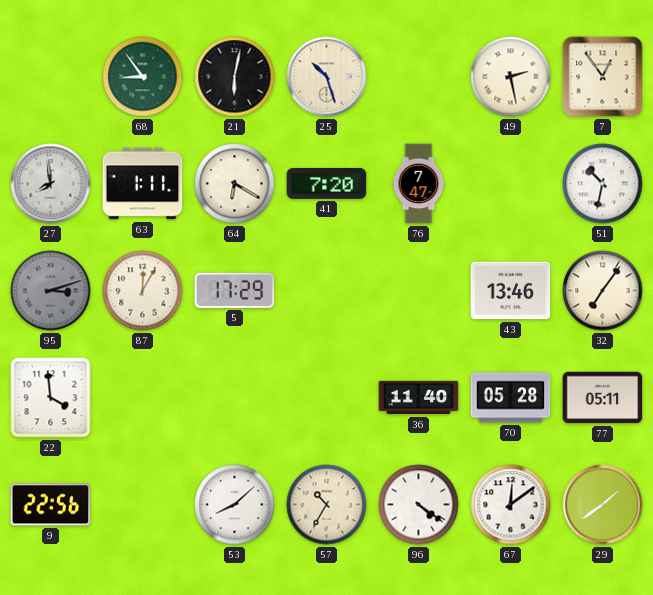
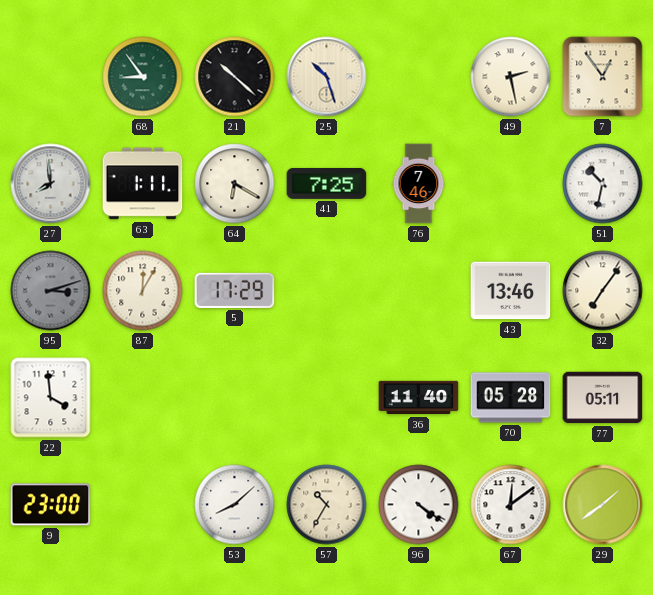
21: 6:02 -> 10:22 (235, 77)
41: 7:20 -> 7:25 (327, 183)
76: 7:47 -> 7:46 (419, 184)
9: 22:56 -> 23:00 (51, 505)
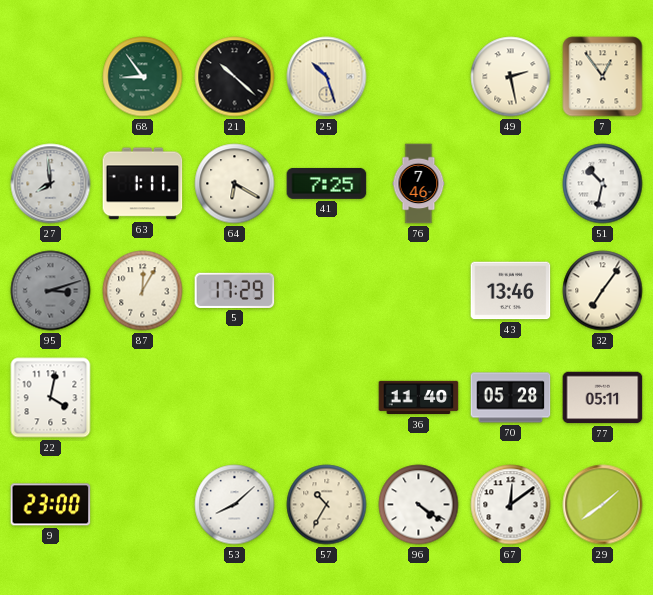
22: 3:59 -> 4:02 (51, 398)
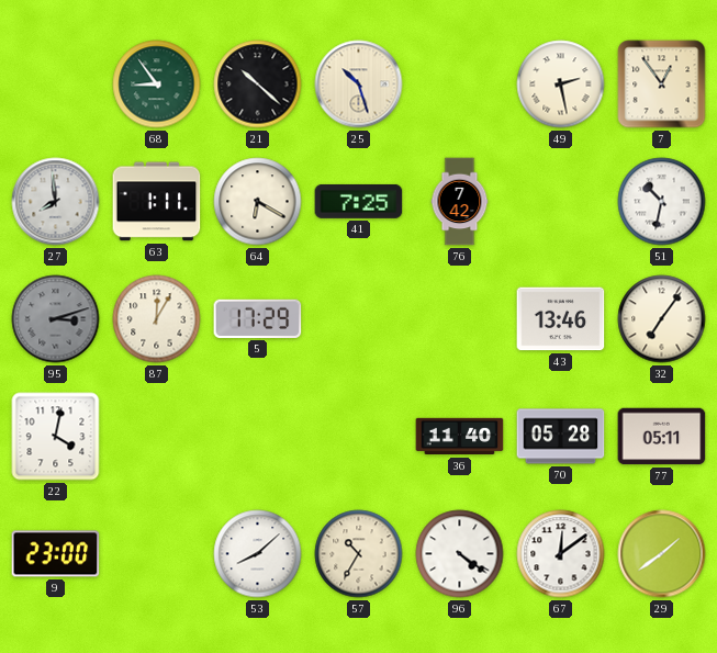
76: 7:46 -> 7:42 (460, 202)
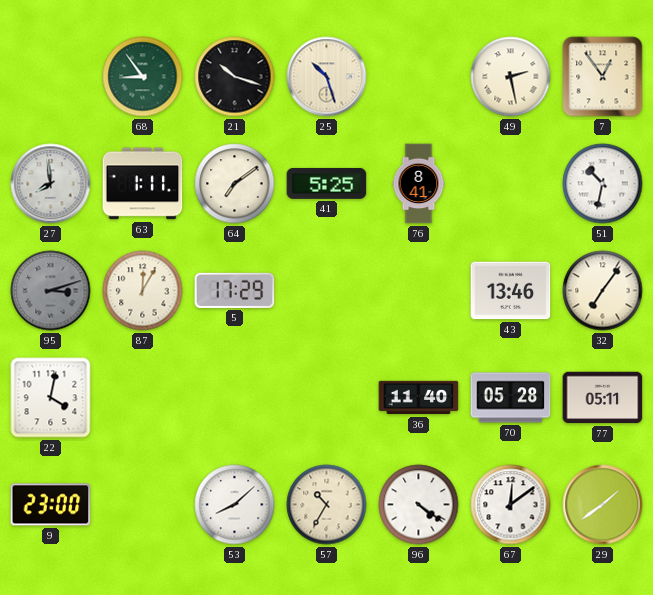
21: 10:22 -> 10:18 (235, 77)
64: 6:20 -> 7:09 (235, 184)
41: 7:25 -> 5:25 (327, 183)
76: 7:42 -> 8:41 (419, 184)
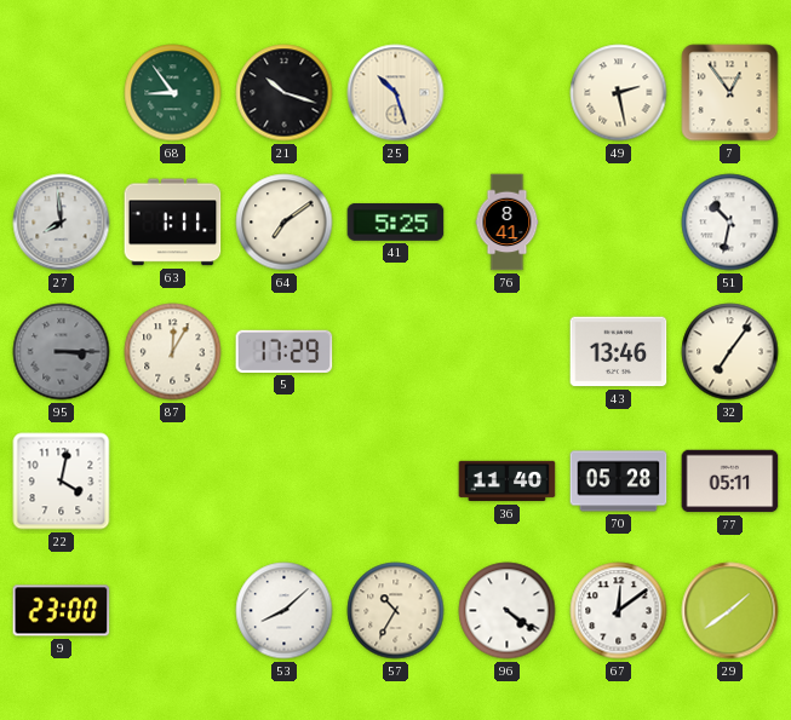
95: 3:12 -> 3:15 (62, 352)
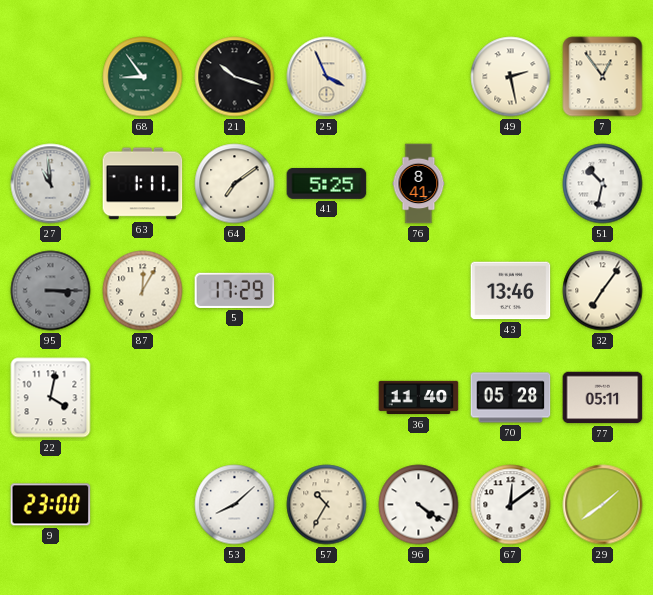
25: 10:27 -> 3:56 (327, 77)
27: 7:59 -> 10:59 (51, 184)
